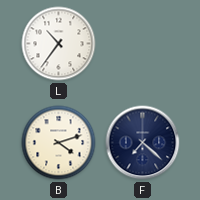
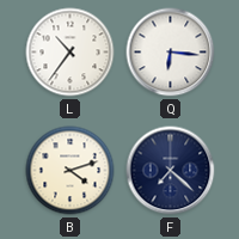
Q: none -> 6:16 (171, 53)
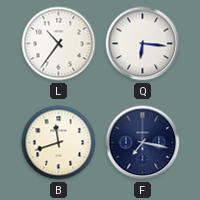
B: 4:12 -> 11:42 (59, 143)
F: 7:22 -> 7:17 (143, 143)
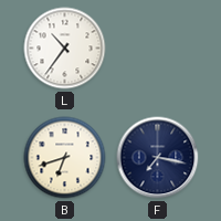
Q: 6:16 -> none (143, 44)
B: 11:42 -> 6:42 (65, 158)
